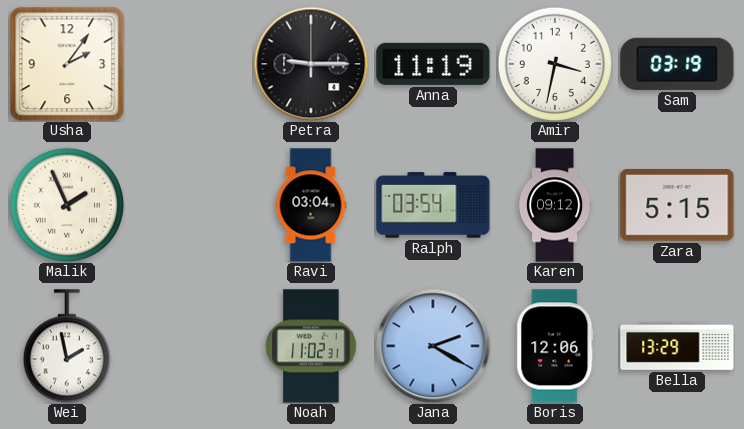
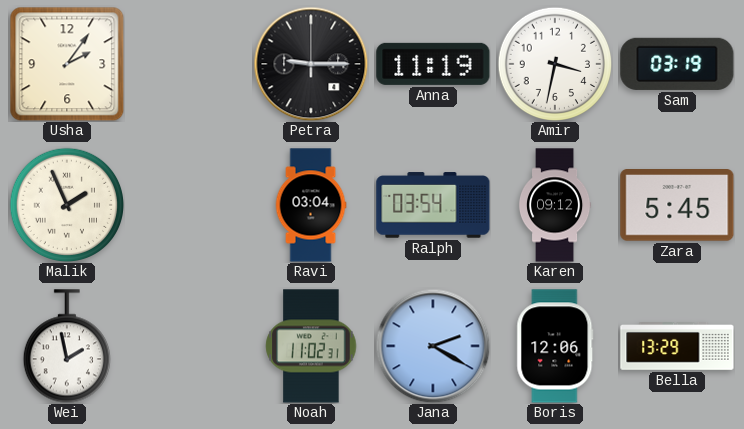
Zara: 5:15 -> 5:45 (677, 205)
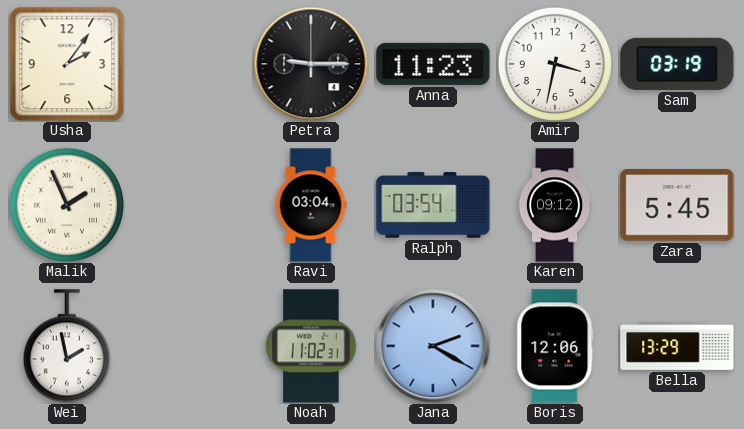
Anna: 11:19 -> 11:23 (433, 64)
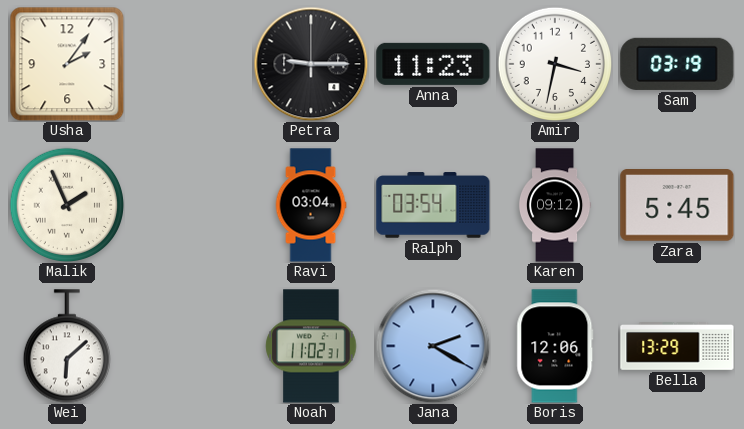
Wei: 1:58 -> 6:08 (67, 346)
